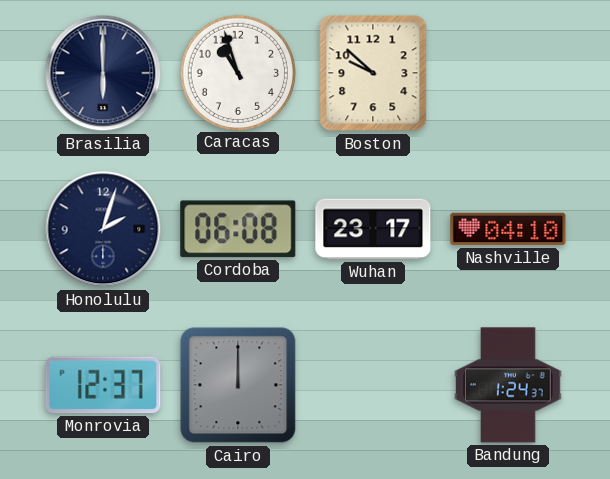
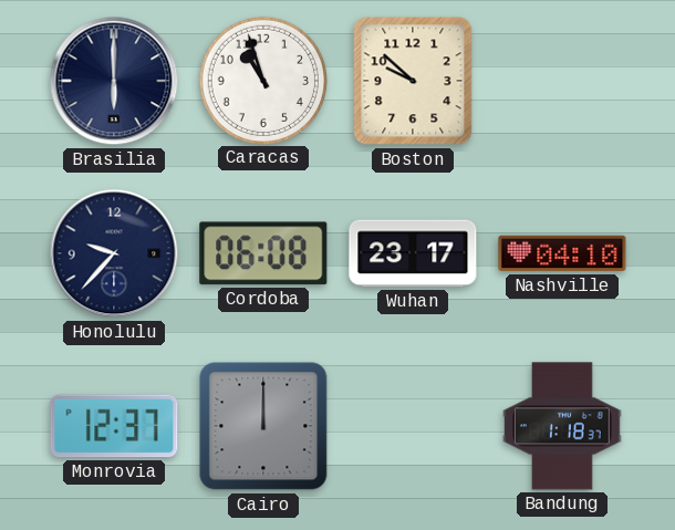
Honolulu: 2:03 -> 9:37 (114, 253)
Bandung: 1:24 -> 1:18 (562, 426)
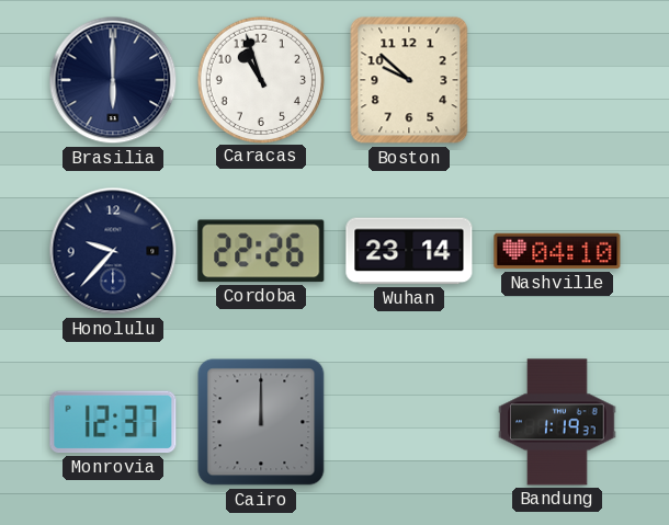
Cordoba: 06:08 -> 22:26 (261, 251)
Wuhan: 23:17 -> 23:14 (409, 251)
Bandung: 1:18 -> 1:19 (557, 422)
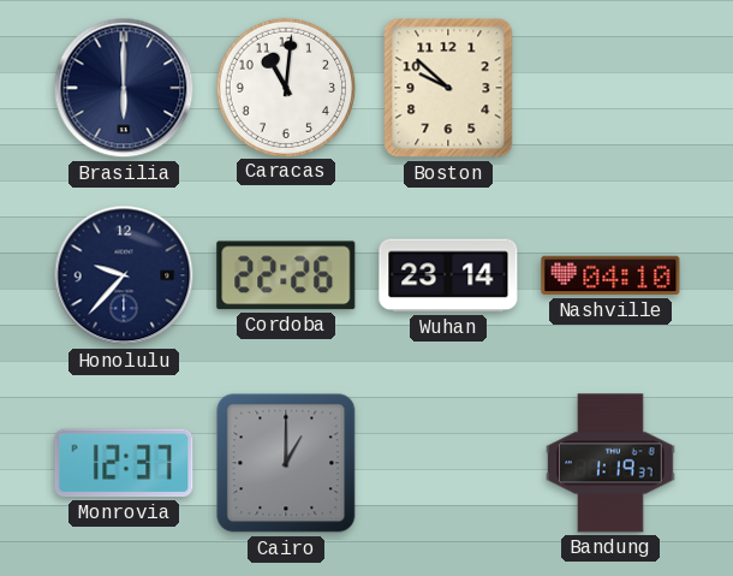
Caracas: 10:57 -> 11:01 (285, 87)
Cairo: 12:00 -> 1:00 (286, 463)
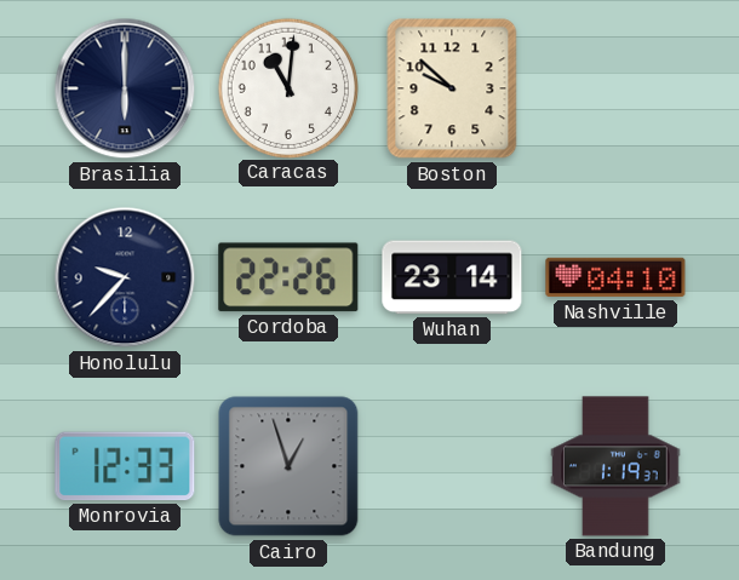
Monrovia: 12:37 -> 12:33 (125, 466)
Cairo: 1:00 -> 12:57 (288, 466)
